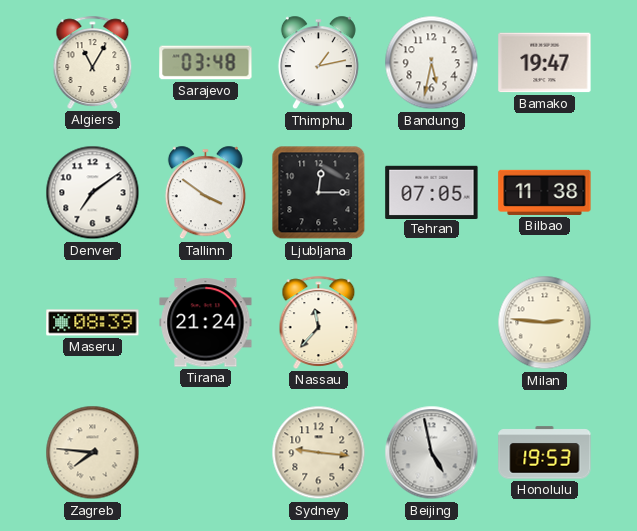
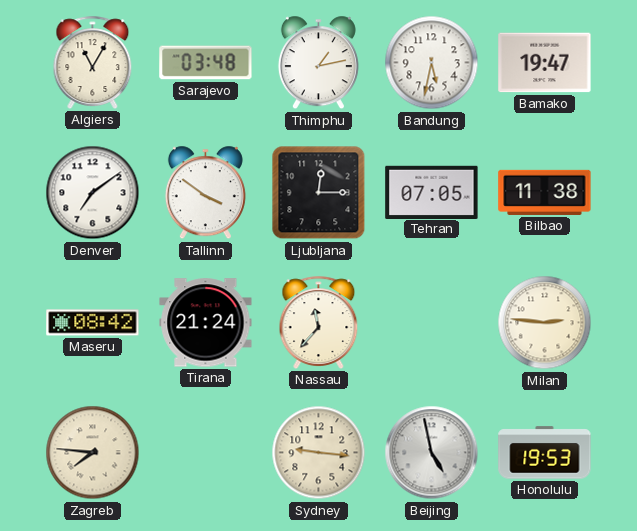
Maseru: 08:39 -> 08:42 (93, 323)
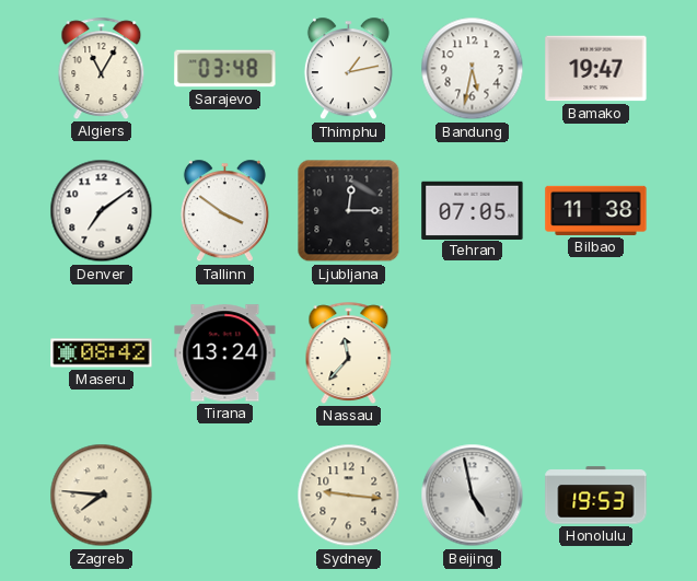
Tirana: 21:24 -> 13:24 (225, 353)
Milan: 2:46 -> none (545, 323)
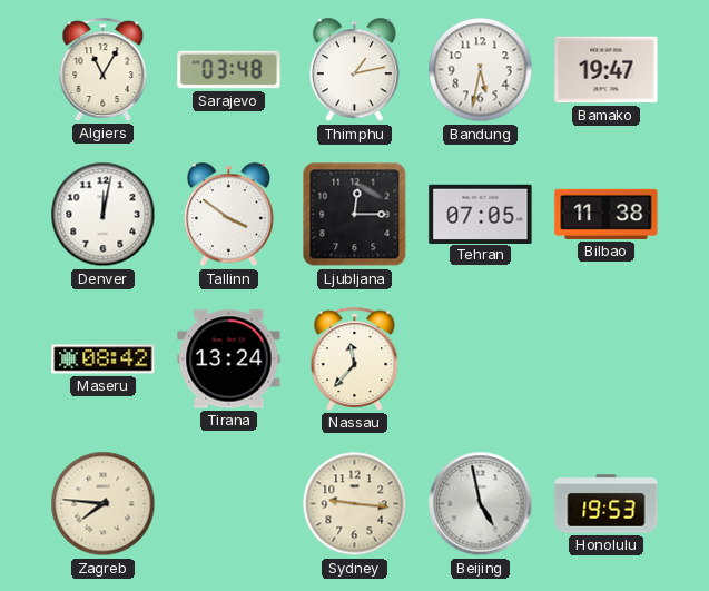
Denver: 7:09 -> 12:02 (104, 215)
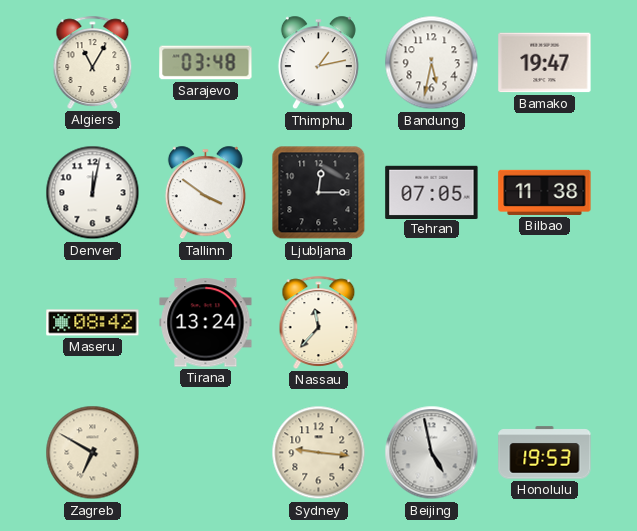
Zagreb: 7:46 -> 6:50 (93, 453)
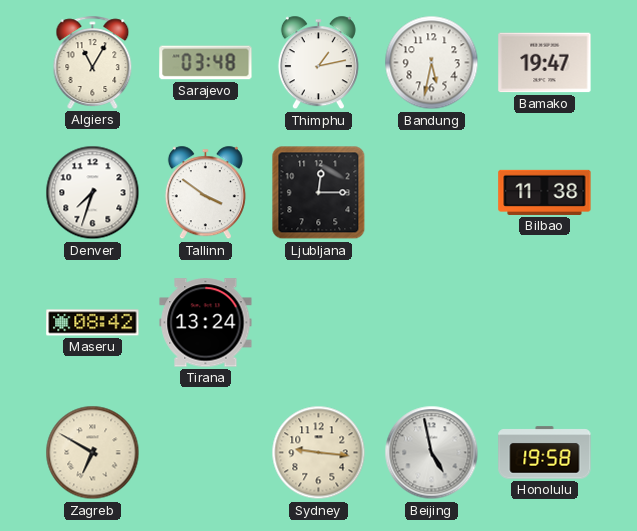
Denver: 12:02 -> 7:33 (93, 193)
Tehran: 07:05 -> none (432, 192)
Nassau: 11:37 -> none (319, 322)
Honolulu: 19:53 -> 19:58 (545, 453)
